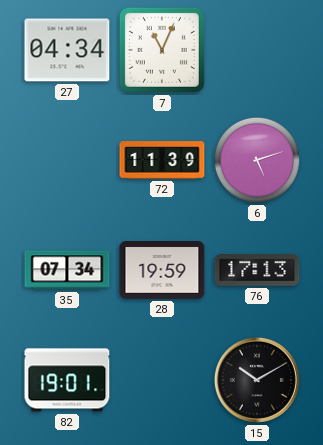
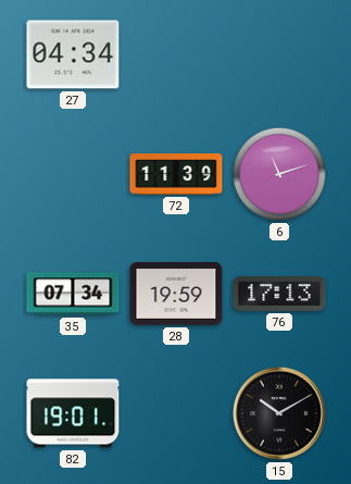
7: 11:04 -> none (162, 50)
6: 5:12 -> 11:12 (279, 174)
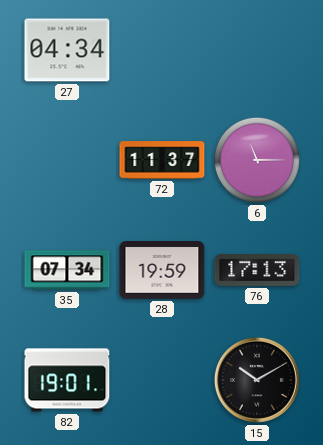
72: 11:39 -> 11:37 (162, 160)
6: 11:12 -> 11:15 (257, 160)
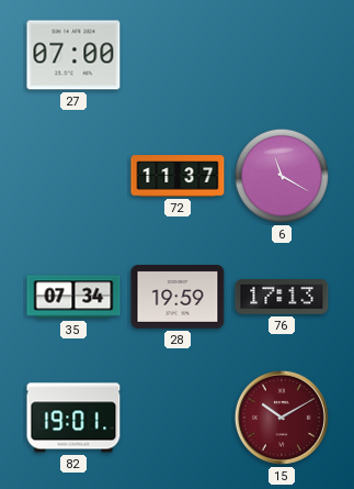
27: 04:34 -> 07:00 (73, 55)
6: 11:15 -> 11:20 (282, 176)
15 dial: black -> burgundy (282, 418)
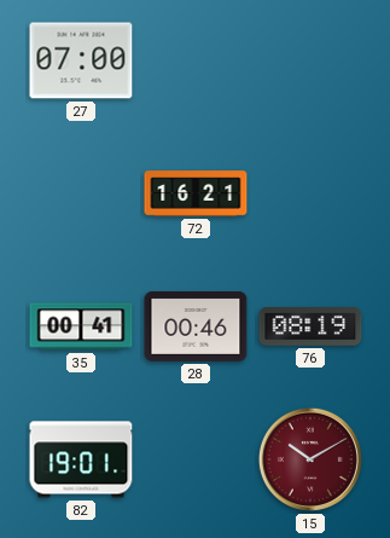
72: 11:37 -> 16:21 (196, 193)
6: 11:20 -> none (282, 176)
35: 07:34 -> 00:41 (81, 326)
28: 19:59 -> 00:46 (196, 328)
76: 17:13 -> 08:19 (310, 328)
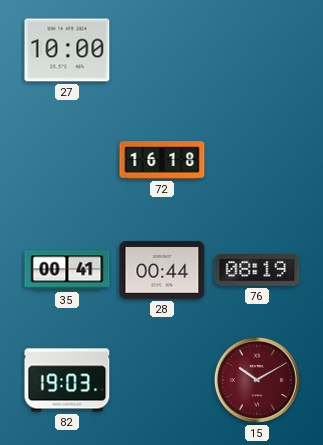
27: 07:00 -> 10:00 (67, 50)
72: 16:21 -> 16:18 (162, 160)
28: 00:46 -> 00:44 (162, 271)
82: 19:01 -> 19:03 (67, 380)
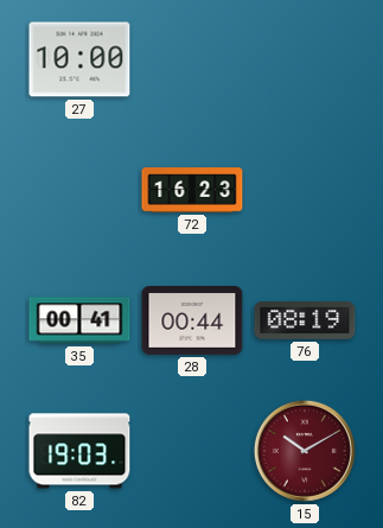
72: 16:18 -> 16:23 (192, 190)
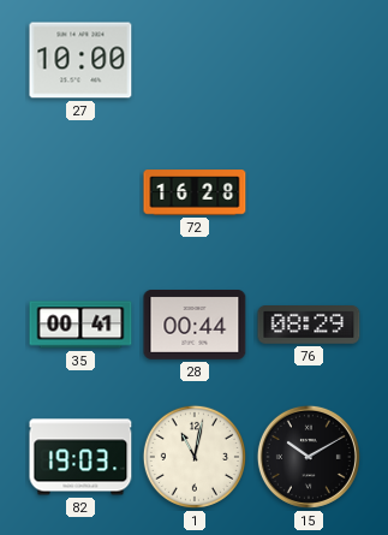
72: 16:23 -> 16:28 (195, 192)
76: 08:19 -> 08:29 (309, 326)
1: none -> 11:02 (195, 457)
15 dial: burgundy -> black (309, 457)
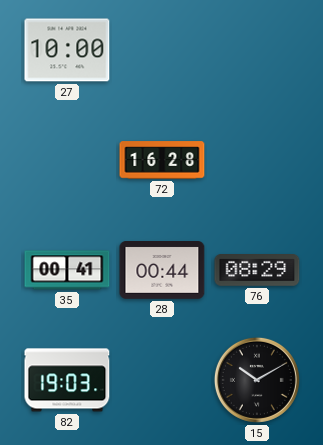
1: 11:02 -> none (195, 457)
